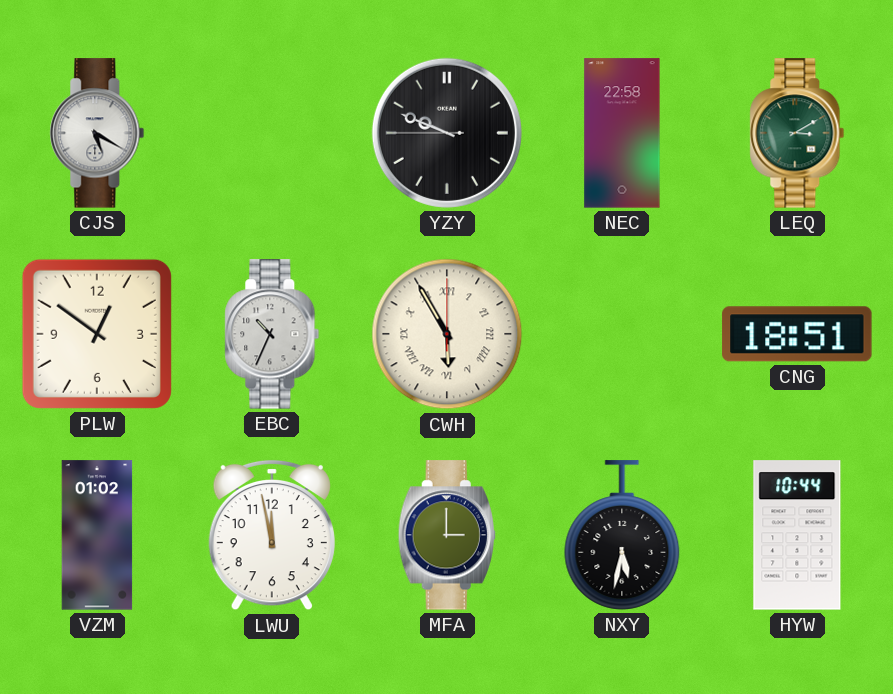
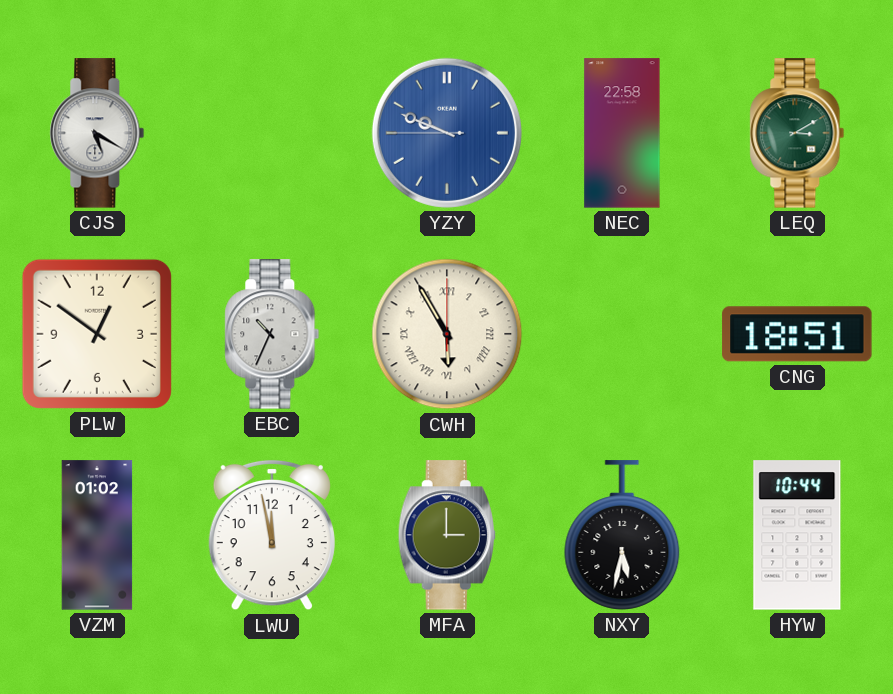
YZY dial: black -> blue (447, 133)
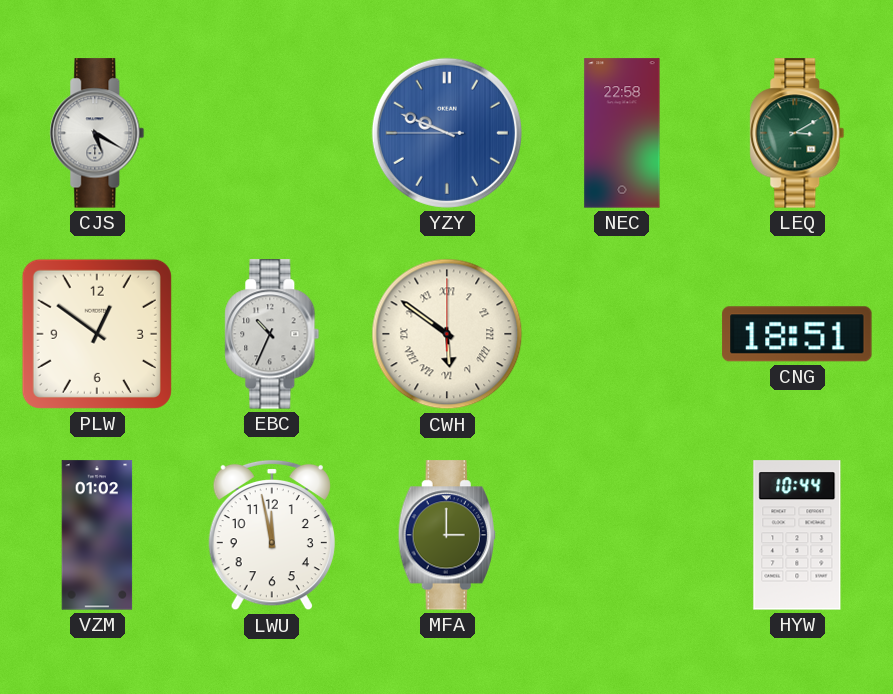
CWH: 5:55 -> 5:51 (447, 334)
NXY: 5:32 -> none (622, 535)
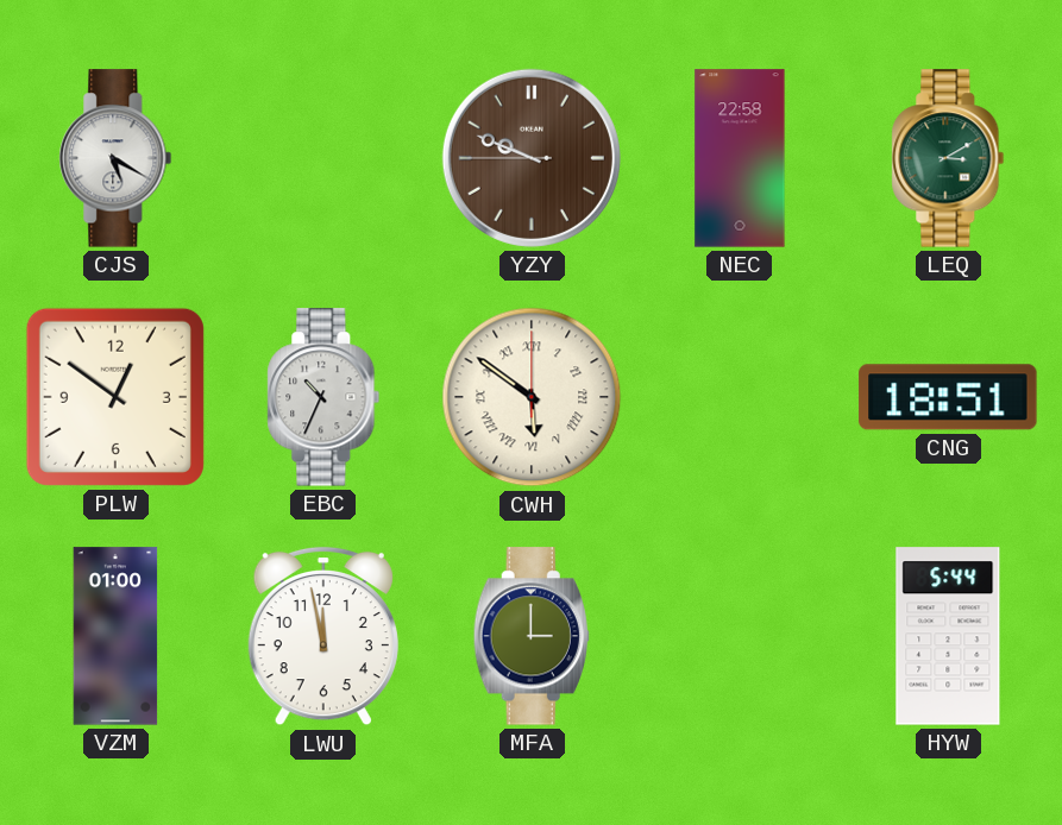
YZY dial: blue -> brown (532, 158)
VZM: 01:02 -> 01:00 (115, 636)
HYW: 10:44 -> 5:44 (948, 636)
